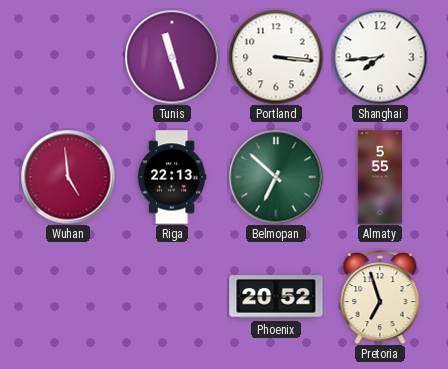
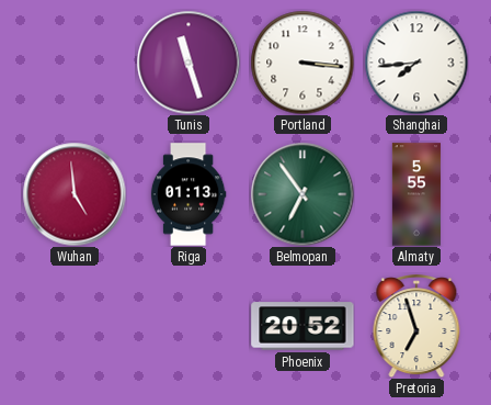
Riga: 22:13 -> 01:13 (189, 194)
Belmopan: 6:52 -> 6:54 (302, 194)
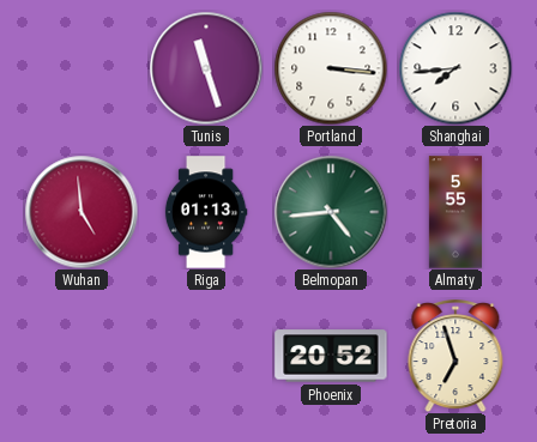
Belmopan: 6:54 -> 4:44 (331, 212)
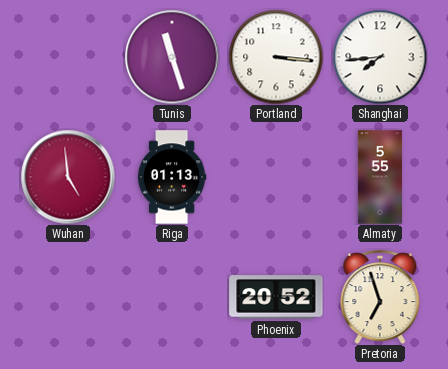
Belmopan: 4:44 -> none (331, 212)
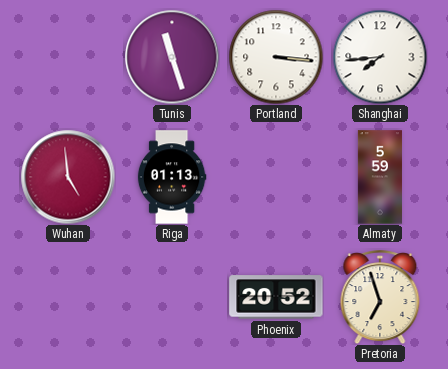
Almaty: 5:55 -> 5:59 (380, 177)
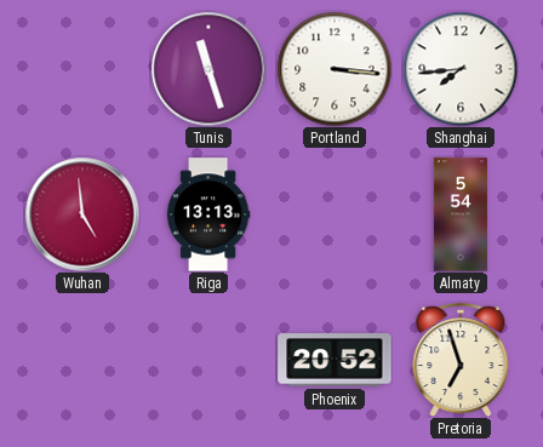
Riga: 01:13 -> 13:13 (208, 214)
Almaty: 5:59 -> 5:54 (461, 214)
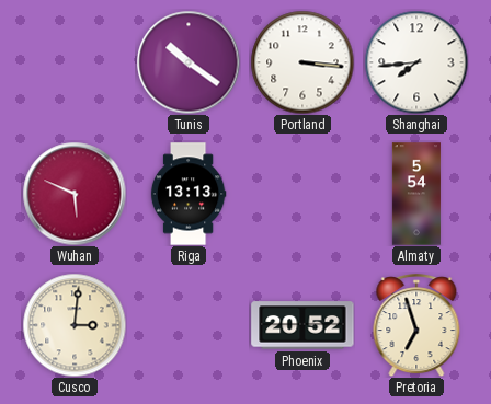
Tunis: 11:27 -> 10:21 (189, 62)
Wuhan: 4:59 -> 5:49 (75, 194)
Cusco: none -> 3:01 (75, 325)
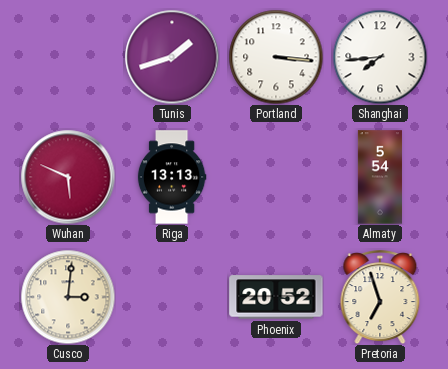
Tunis: 10:21 -> 1:42 (172, 57)
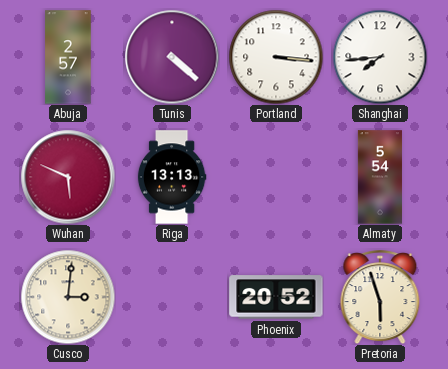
Abuja: none -> 2:57 (68, 57)
Tunis: 1:42 -> 4:22 (172, 57)
Pretoria: 6:57 -> 5:57 (380, 297)
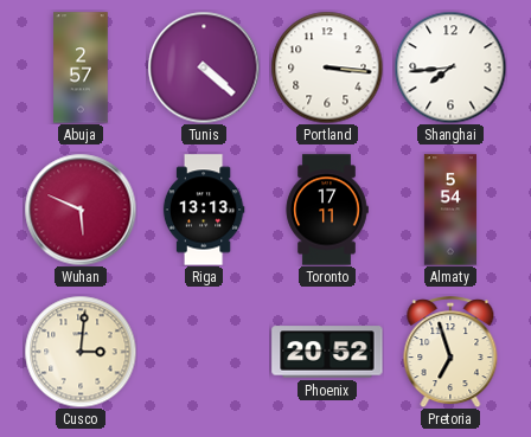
Toronto: none -> 17:11 (327, 210)
Pretoria: 5:57 -> 6:57 (450, 352)
